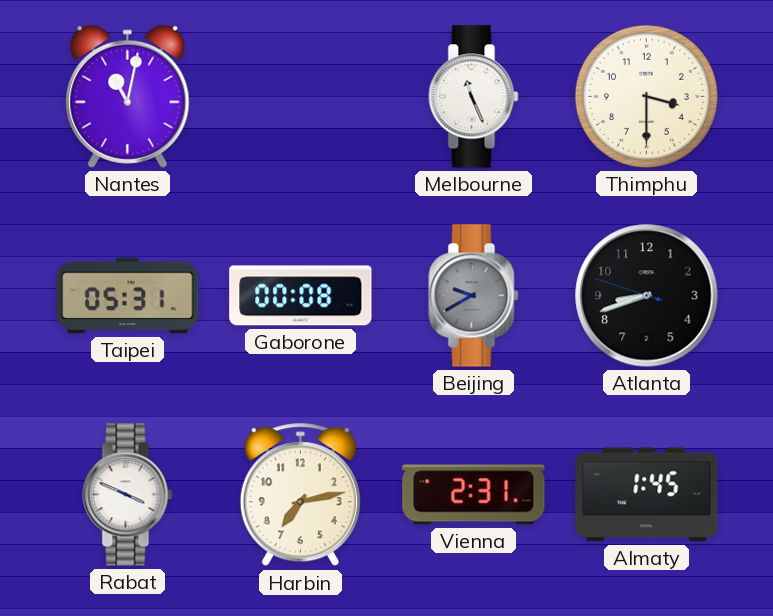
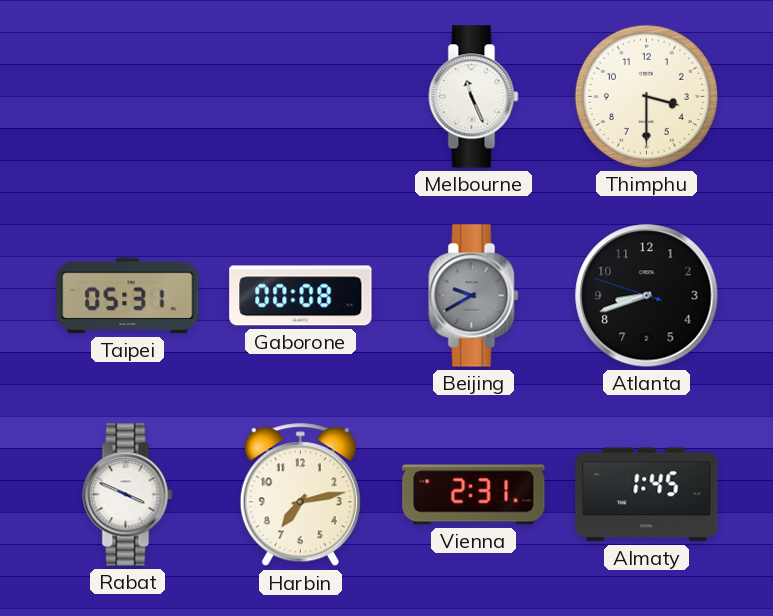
Nantes: 11:02 -> none (128, 96)
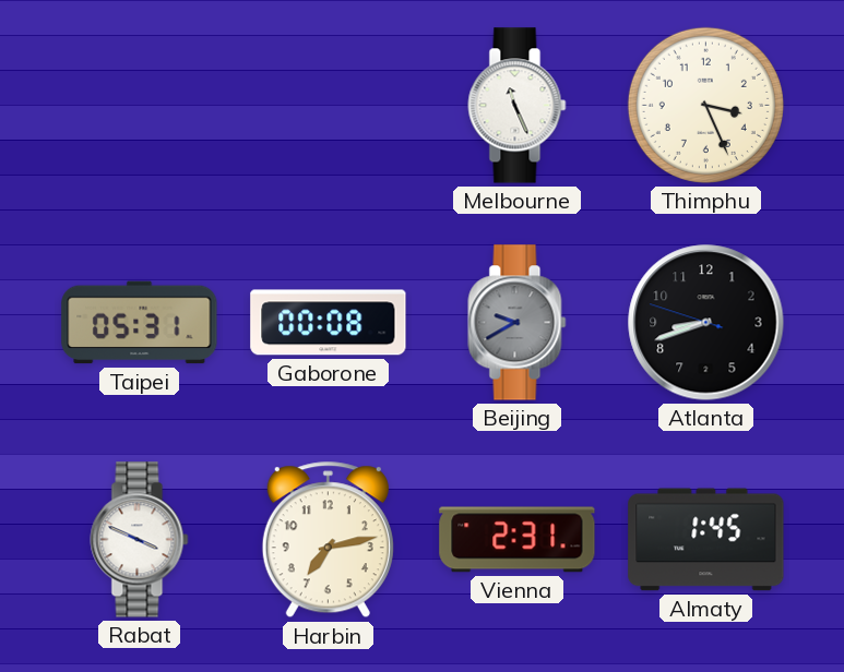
Thimphu: 3:30 -> 3:26 (705, 105)
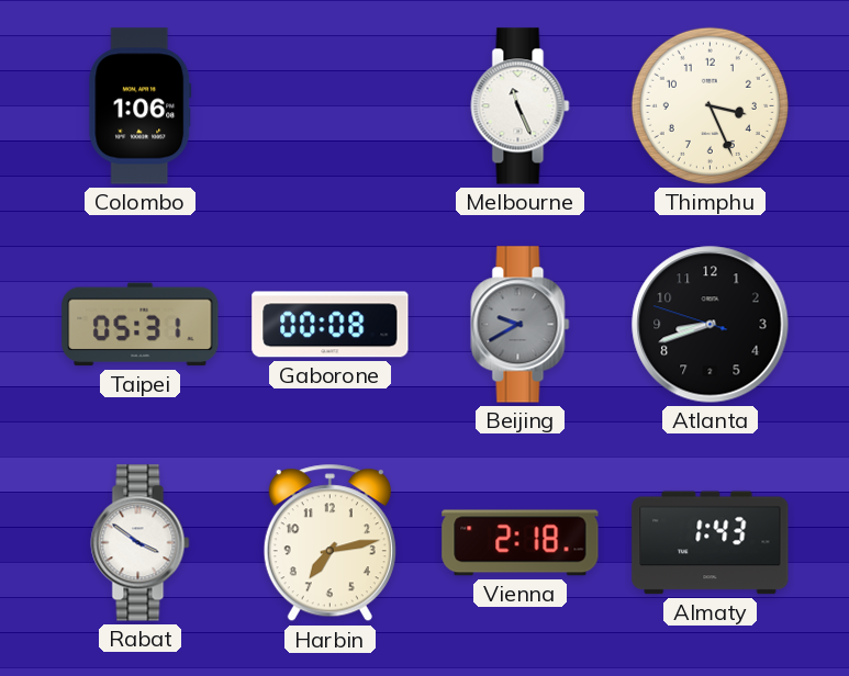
Colombo: none -> 1:06 (141, 106)
Rabat: 3:49 -> 3:51 (141, 543)
Vienna: 2:31 -> 2:18 (521, 543)
Almaty: 1:45 -> 1:43 (711, 543)
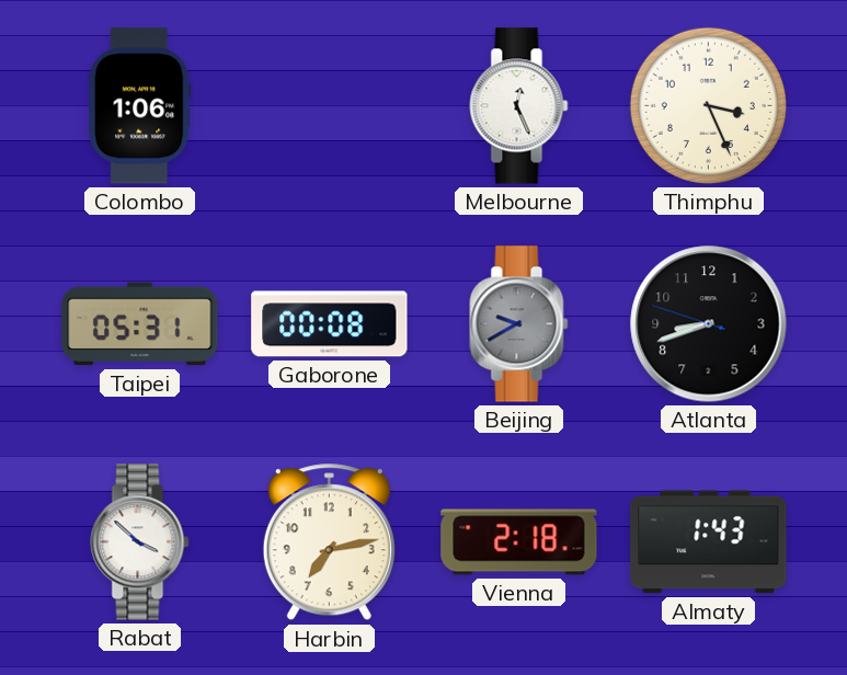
Melbourne: 11:26 -> 12:26 (519, 106)
Rabat: 3:51 -> 3:52 (140, 542)
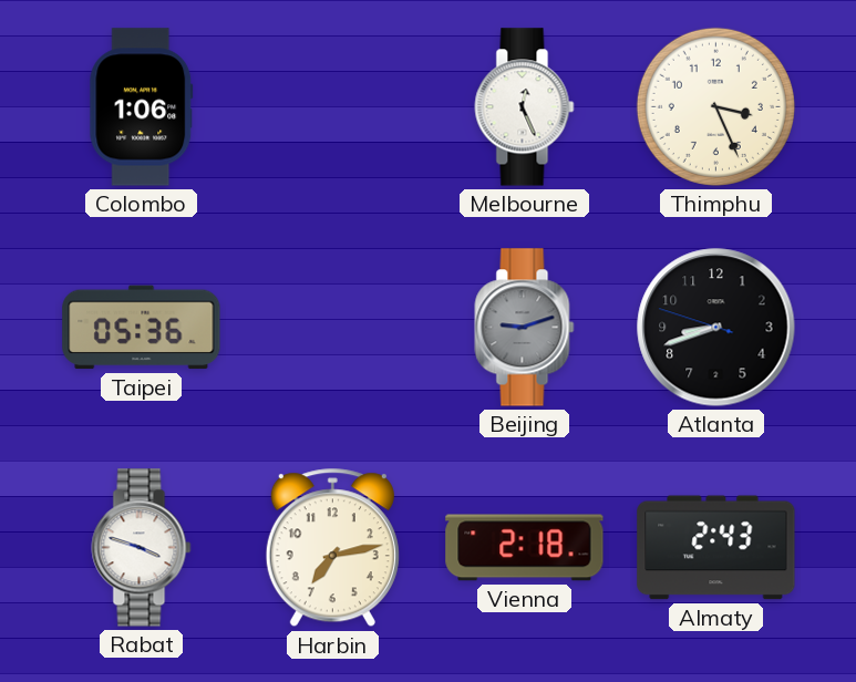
Taipei: 05:31 -> 05:36 (142, 328)
Gaborone: 00:08 -> none (330, 324)
Beijing: 9:40 -> 9:12 (525, 328)
Rabat: 3:52 -> 3:48 (142, 548)
Almaty: 1:43 -> 2:43 (716, 548)
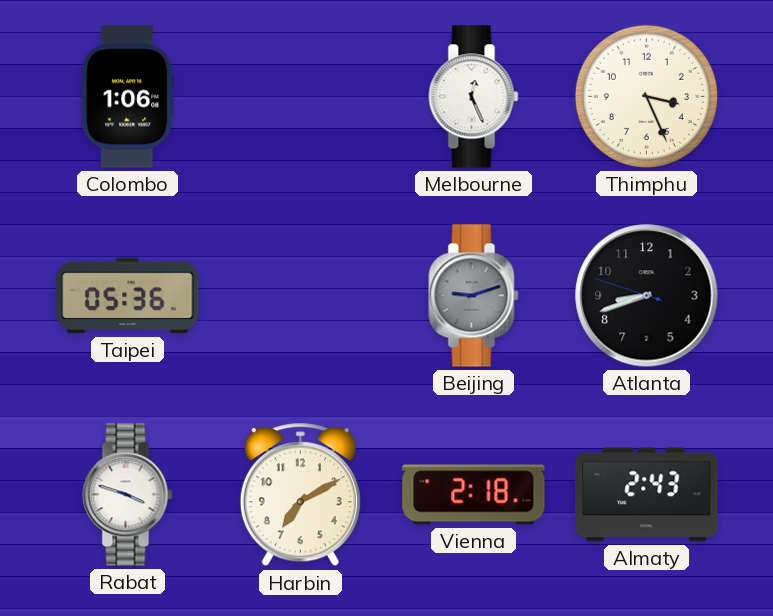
Harbin: 7:13 -> 7:10 (300, 495)
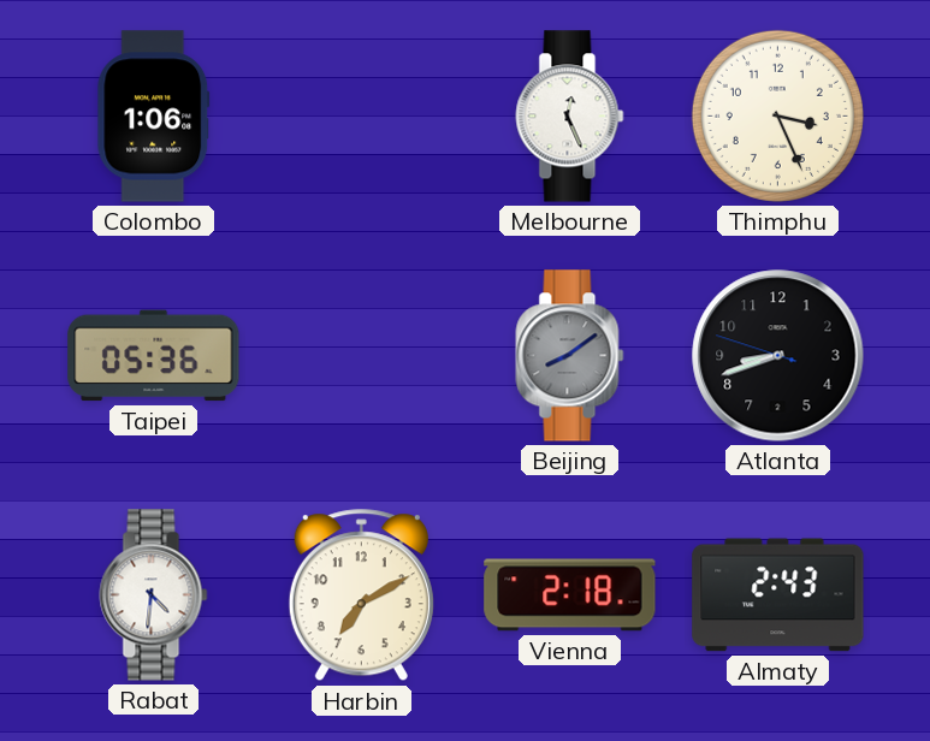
Beijing: 9:12 -> 8:09 (570, 356)
Rabat: 3:48 -> 4:31 (154, 595)
